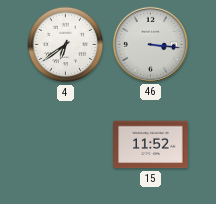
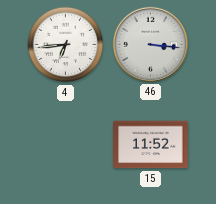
4: 6:39 -> 6:44 (66, 45)
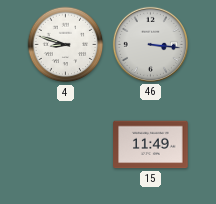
4: 6:44 -> 8:48 (66, 45)
15: 11:52 -> 11:49 (151, 145)
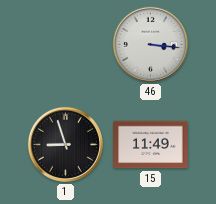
4: 8:48 -> none (66, 45)
1: none -> 8:57 (65, 144)
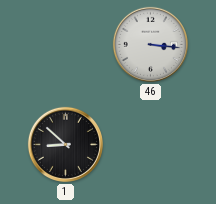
1: 8:57 -> 8:52 (65, 144)
15: 11:49 -> none (151, 145)
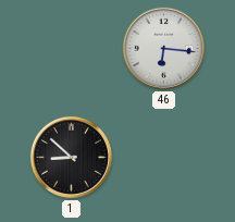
46: 3:16 -> 6:16 (163, 48)
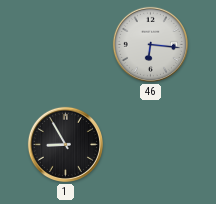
1: 8:52 -> 8:55 (65, 144)
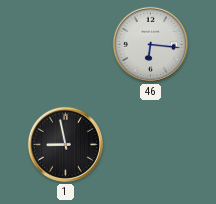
1: 8:55 -> 8:58 (65, 144)
